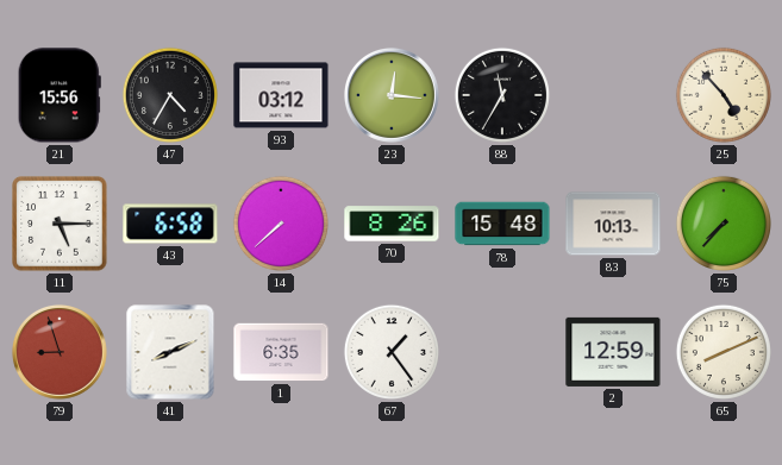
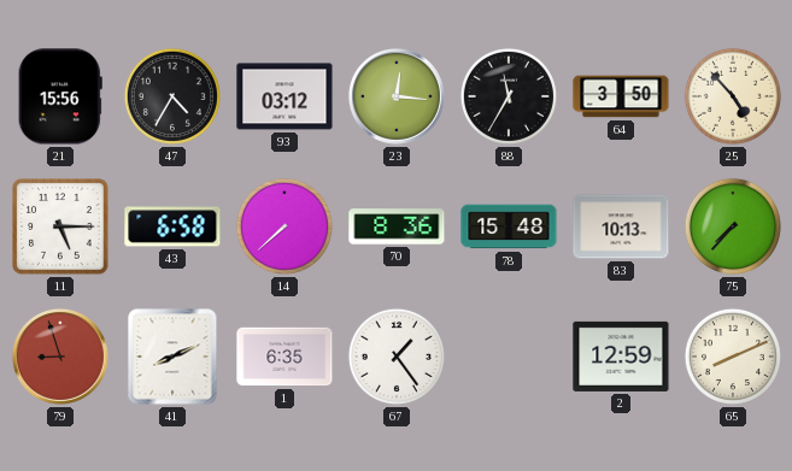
64: none -> 3:50 (621, 96)
70: 8:26 -> 8:36 (397, 226)
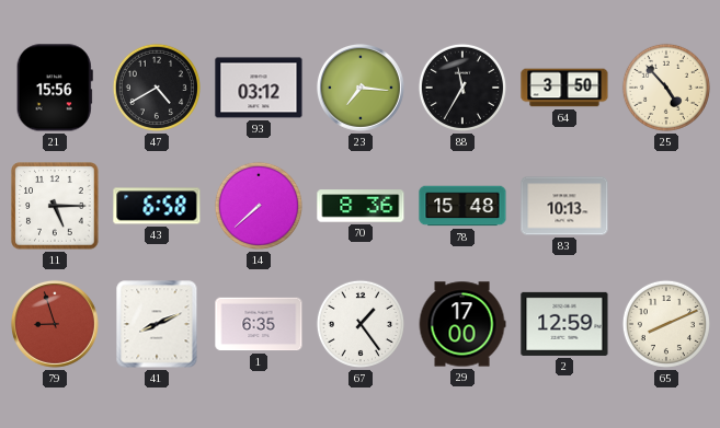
47: 4:35 -> 4:40 (157, 88)
23: 12:16 -> 7:16 (361, 88)
75: 7:37 -> none (733, 226)
29: none -> 17:00 (462, 324)
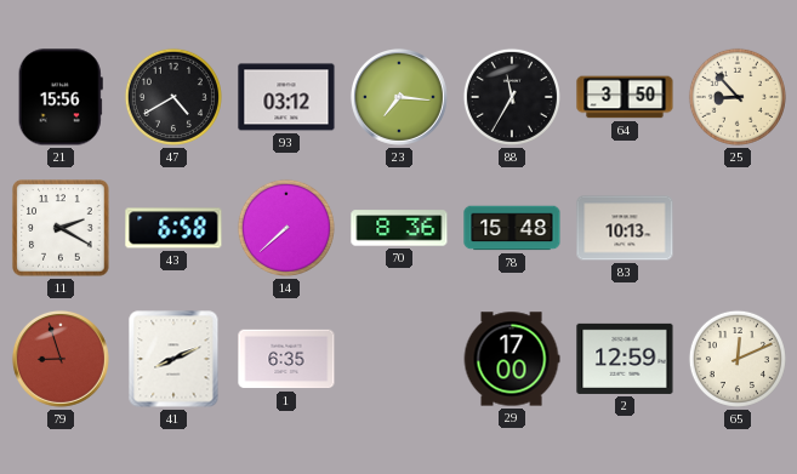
25: 4:53 -> 8:53 (738, 97)
11: 5:15 -> 2:20 (61, 228)
67: 1:24 -> none (361, 324)
65: 8:11 -> 12:11 (738, 359)
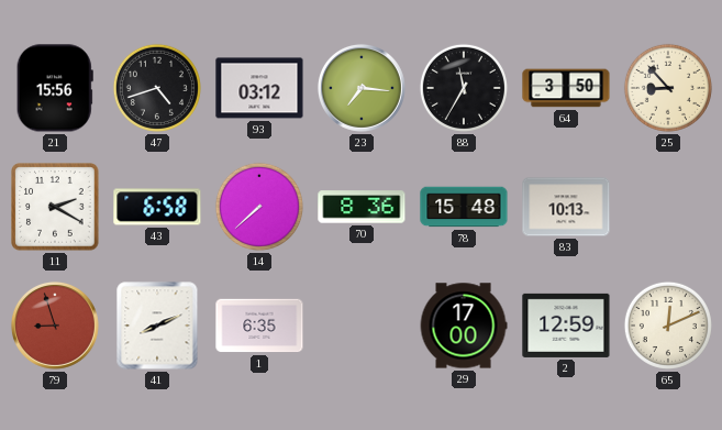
47: 4:40 -> 4:42 (157, 88)
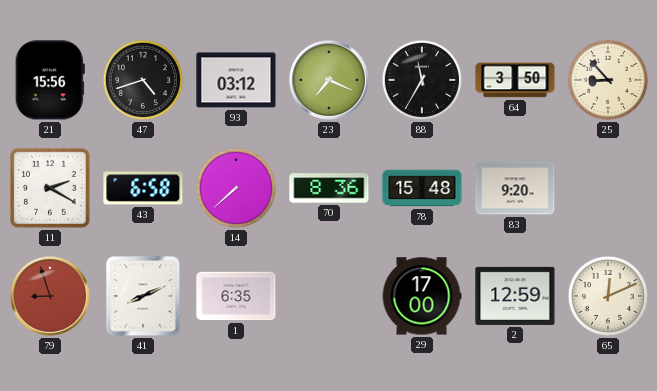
23: 7:16 -> 7:19 (329, 80)
83: 10:13 -> 9:20 (515, 188)
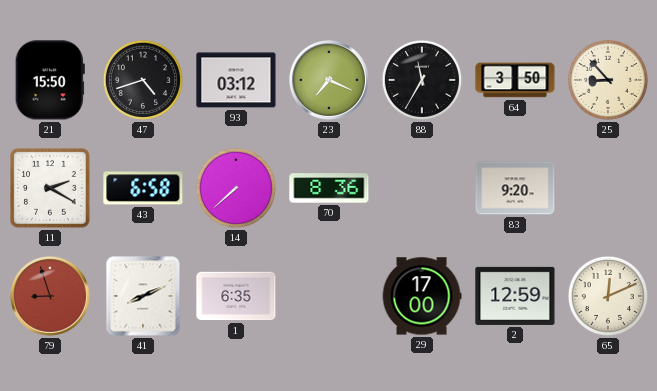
21: 15:56 -> 15:50 (50, 80)
78: 15:48 -> none (422, 188)
